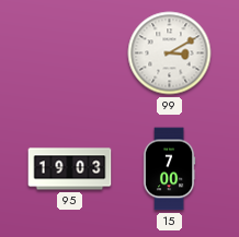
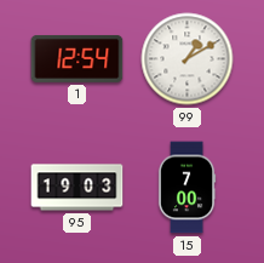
1: none -> 12:54 (78, 58)
99: 3:10 -> 1:10 (188, 59)
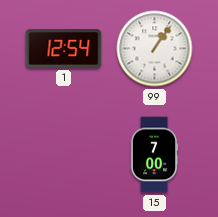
99: 1:10 -> 1:06 (155, 49)
95: 19:03 -> none (78, 188)
